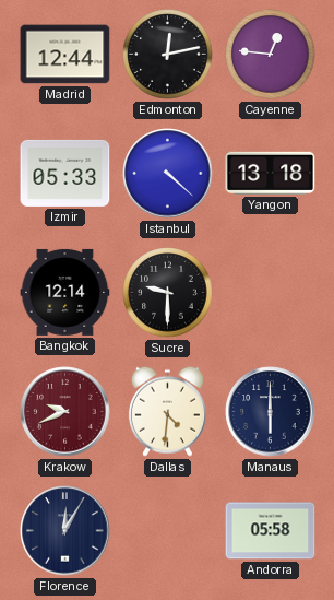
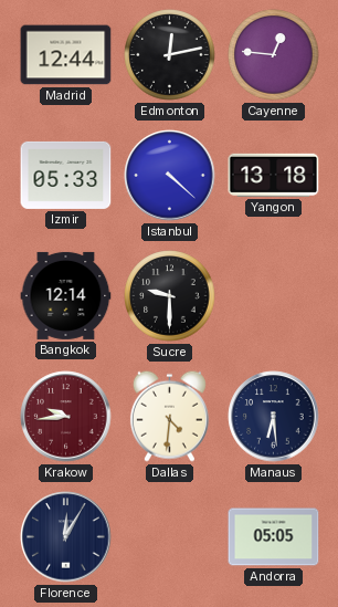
Krakow: 9:41 -> 9:44 (66, 417)
Manaus: 6:00 -> 6:29 (274, 417)
Andorra: 05:58 -> 05:05 (274, 537)
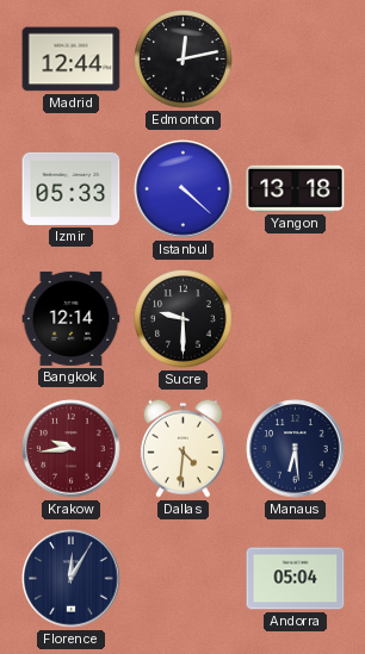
Cayenne: 12:46 -> none (274, 55)
Andorra: 05:05 -> 05:04 (296, 579)
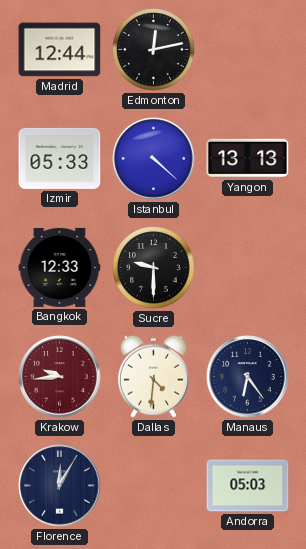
Yangon: 13:18 -> 13:13 (248, 158)
Bangkok: 12:14 -> 12:33 (60, 267)
Manaus: 6:29 -> 6:24 (248, 377)
Andorra: 05:04 -> 05:03 (248, 486)
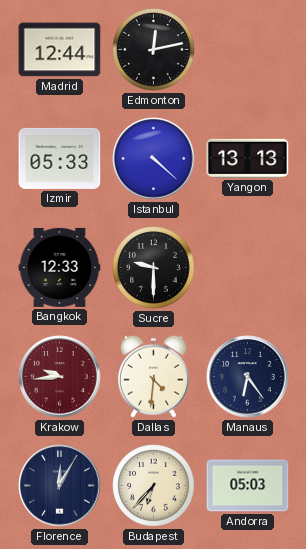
Budapest: none -> 6:37 (154, 486)
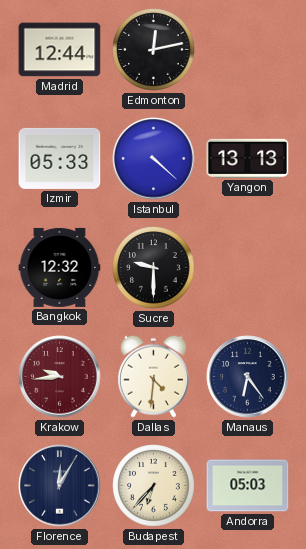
Bangkok: 12:33 -> 12:32 (60, 267)
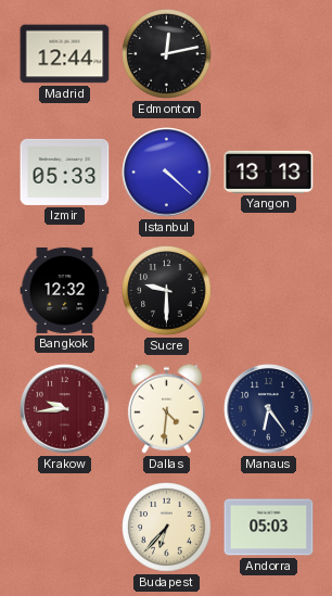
Florence: 12:05 -> none (60, 486)
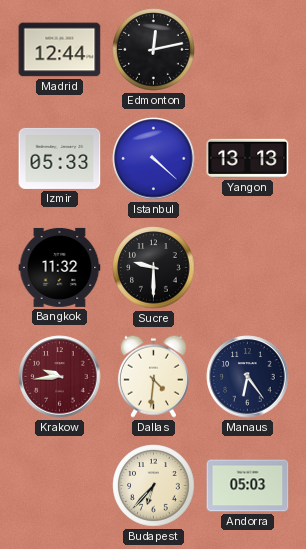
Bangkok: 12:32 -> 11:32 (60, 267)
